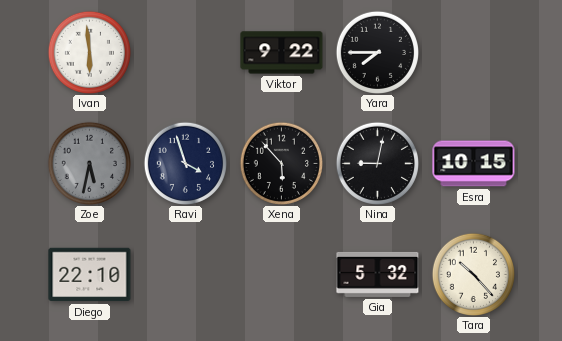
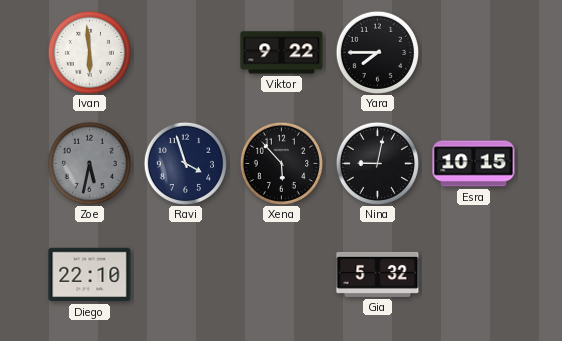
Tara: 10:23 -> none (473, 274)
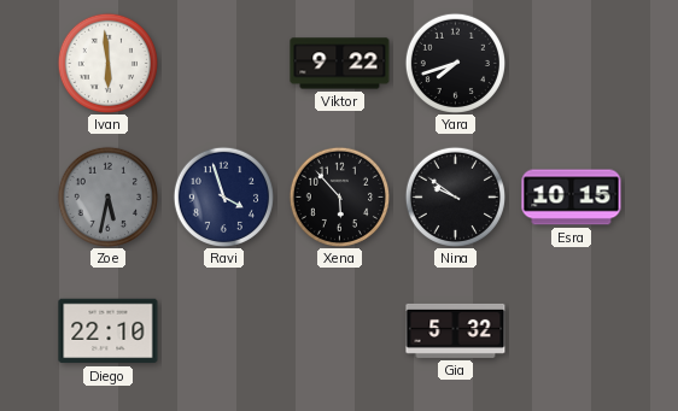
Yara: 7:45 -> 7:42 (455, 63)
Nina: 9:02 -> 9:51 (455, 196)
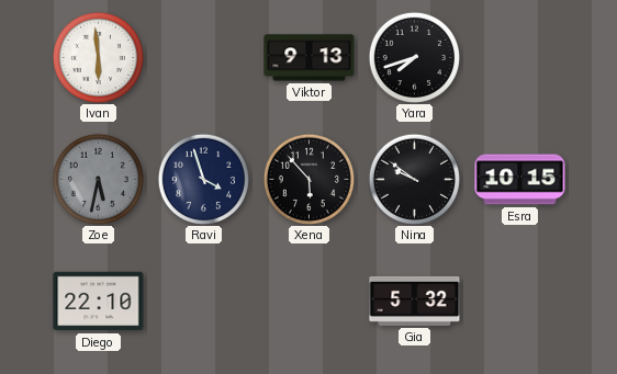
Viktor: 9:22 -> 9:13 (310, 58)
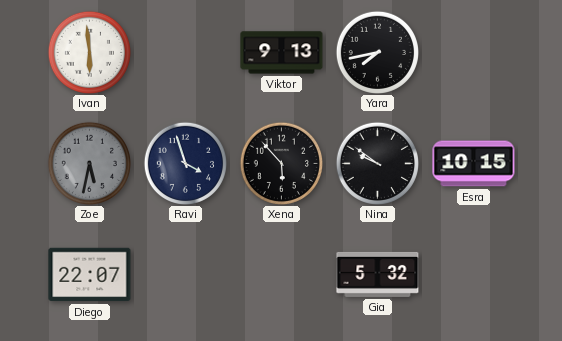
Yara: 7:42 -> 7:43 (377, 52)
Diego: 22:10 -> 22:07 (90, 275)
